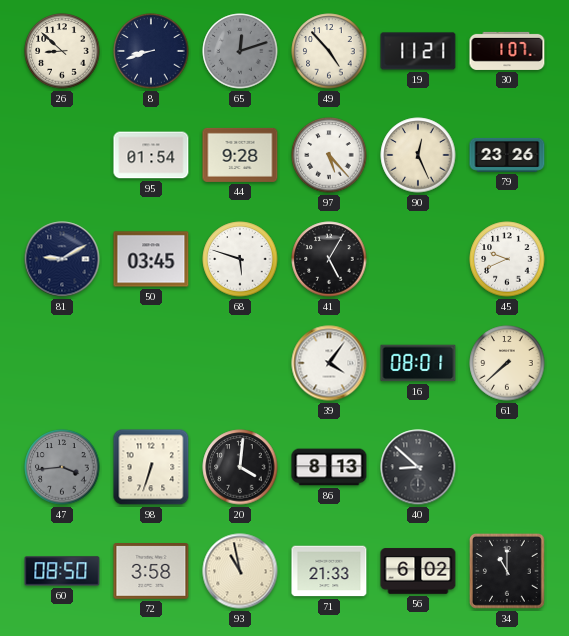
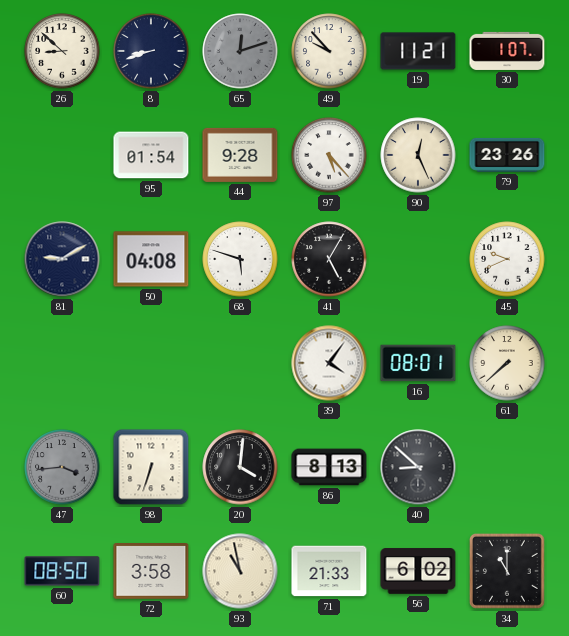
49: 4:53 -> 9:53 (329, 51)
50: 03:45 -> 04:08 (151, 259)
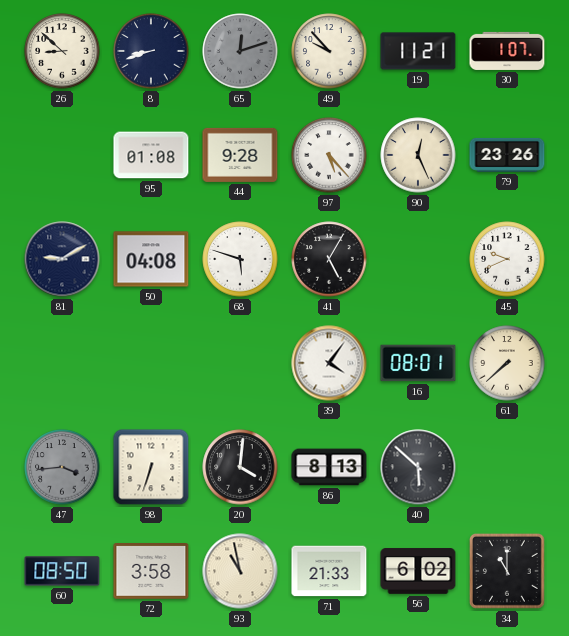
95: 01:54 -> 01:08 (151, 155)
40: 8:52 -> 5:52 (418, 467)
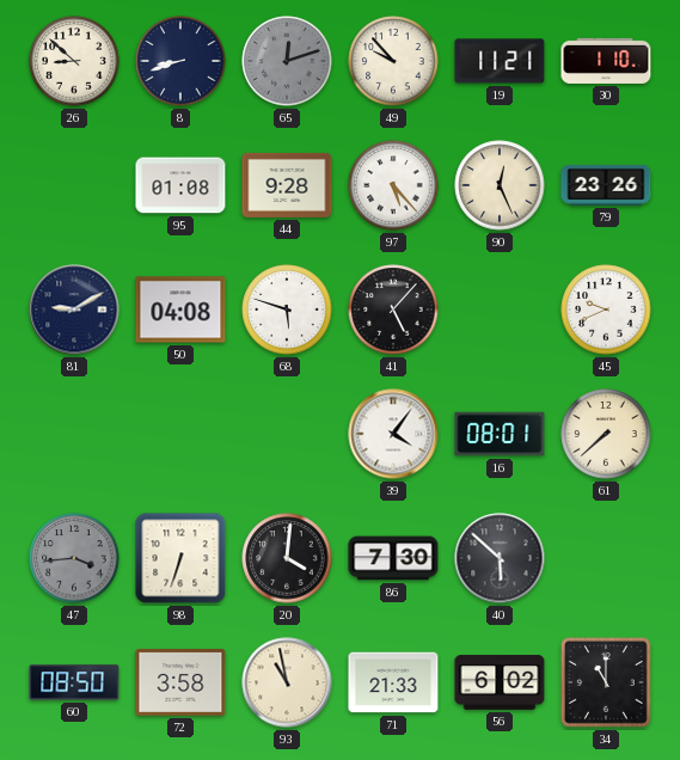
30: 1:07 -> 1:10 (606, 61)
41: 5:05 -> 5:07 (393, 309)
86: 8:13 -> 7:30 (393, 558)
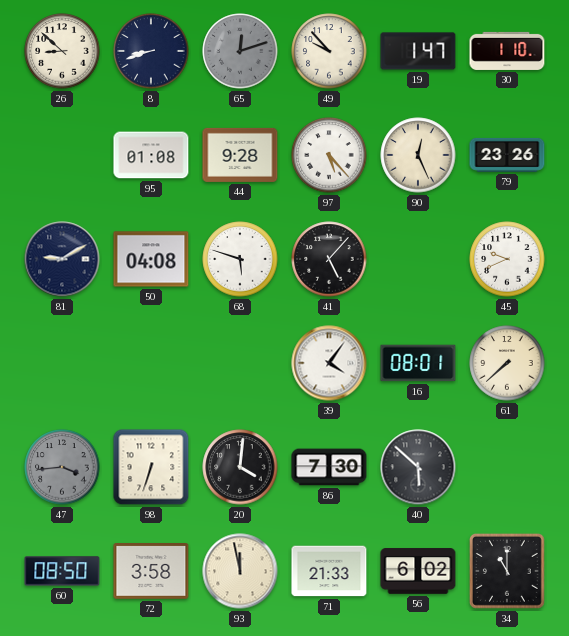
19: 11:21 -> 1:47 (418, 51)
93: 10:58 -> 11:58 (240, 571)
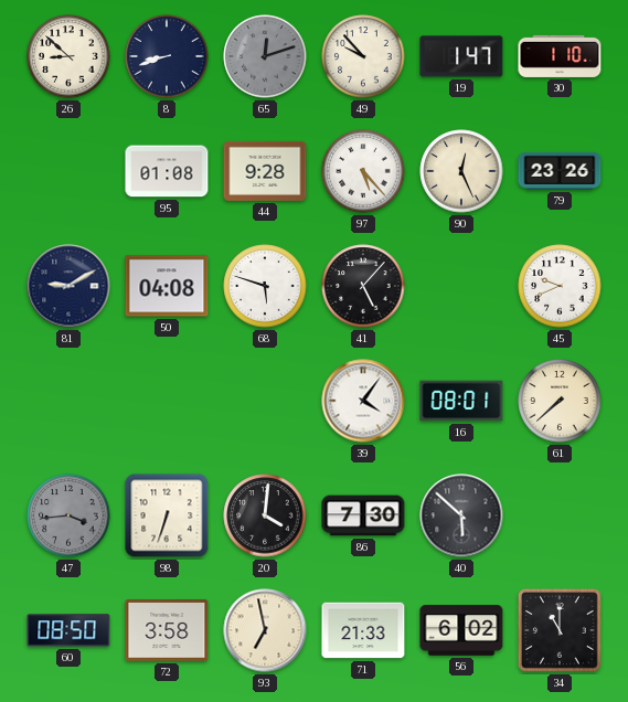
93: 11:58 -> 6:58 (265, 630)
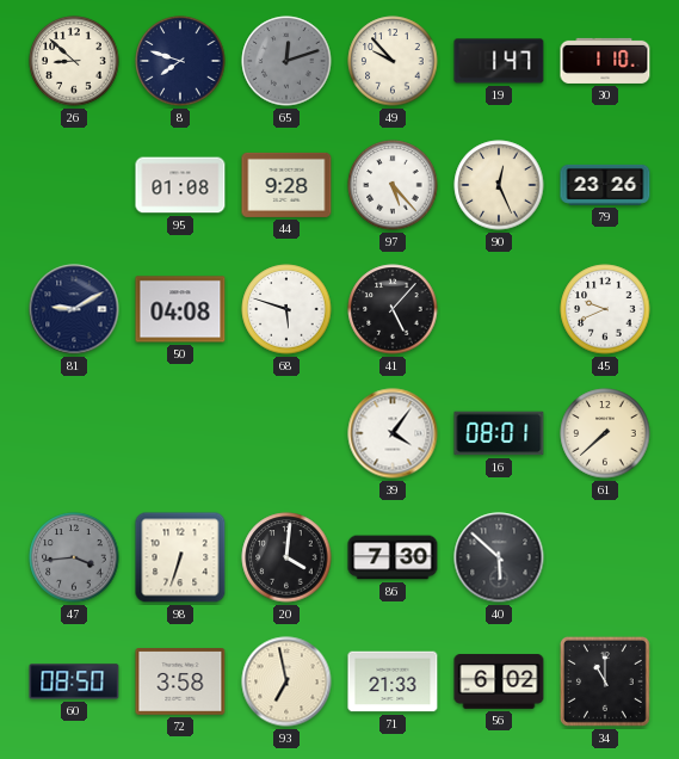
8: 8:42 -> 7:48 (180, 61)
